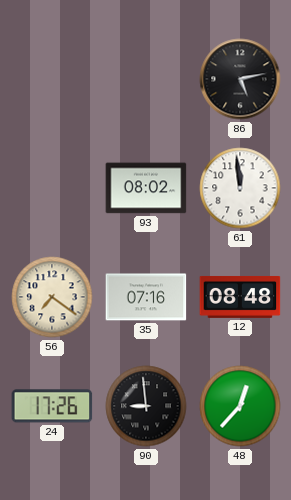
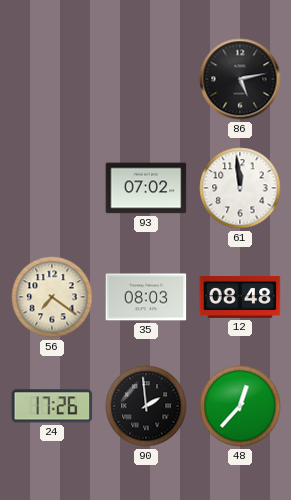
93: 08:02 -> 07:02 (146, 188)
35: 07:16 -> 08:03 (146, 297)
90: 8:59 -> 1:59 (146, 406)
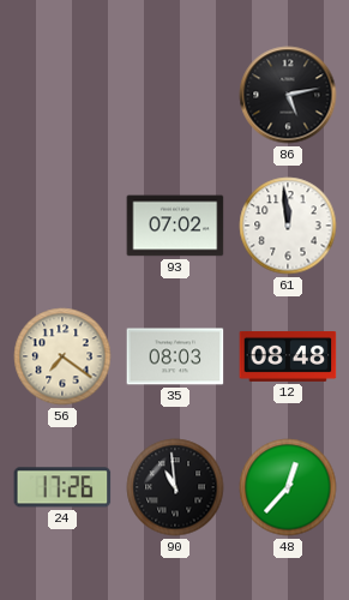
90: 1:59 -> 10:59 (175, 487)
